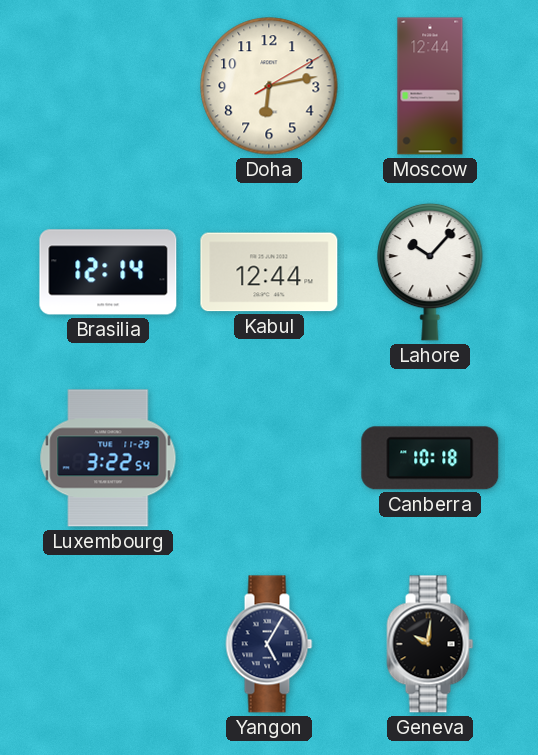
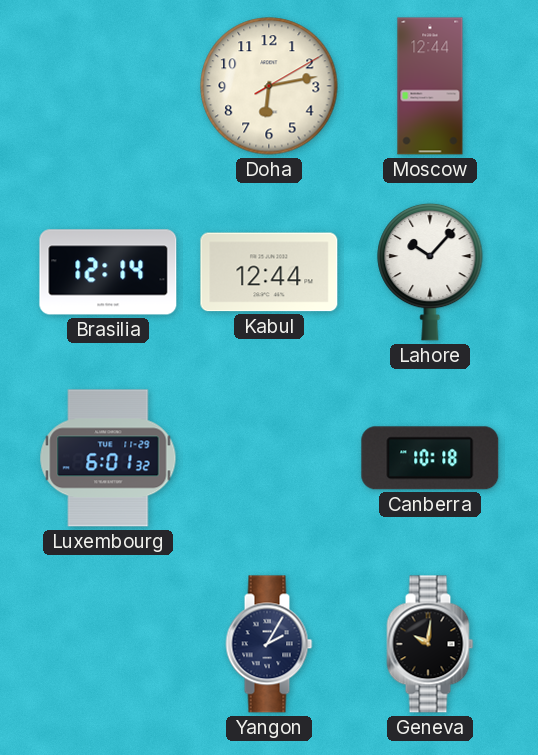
Luxembourg: 3:22 -> 6:01 (108, 458)
Yangon: 5:05 -> 2:05 (269, 644)
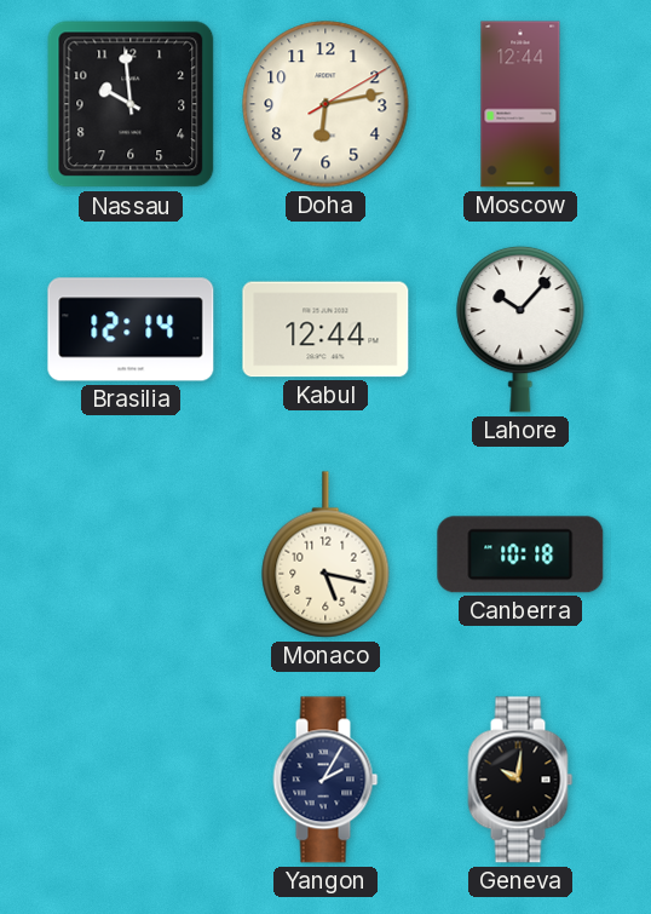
Nassau: none -> 9:59 (131, 104)
Luxembourg: 6:01 -> none (108, 458)
Monaco: none -> 5:17 (325, 554)
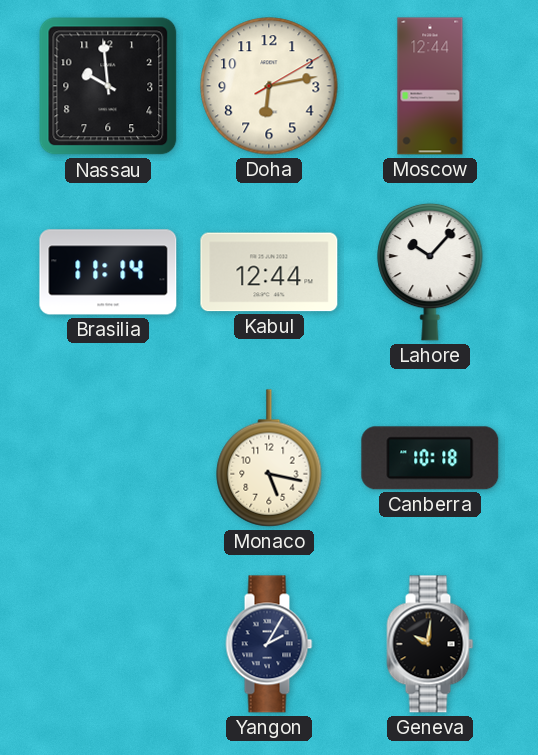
Brasilia: 12:14 -> 11:14 (108, 272)
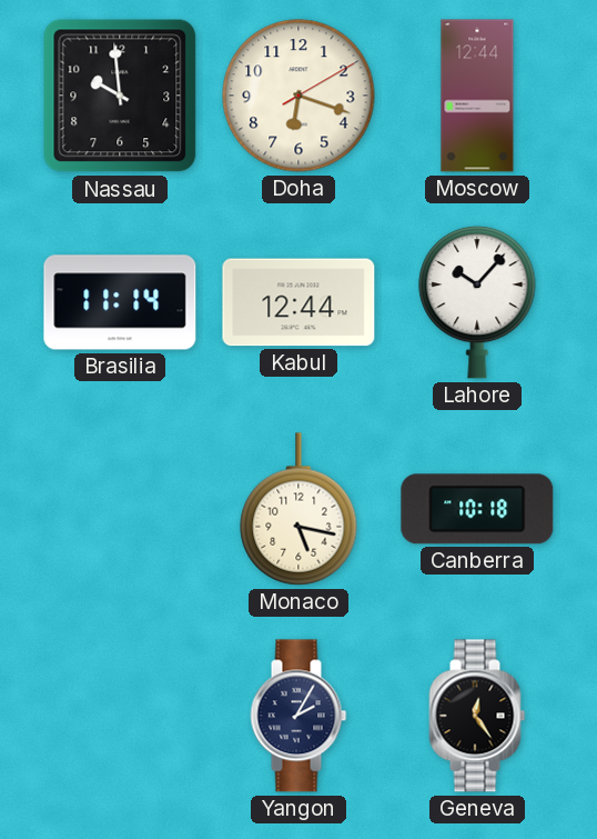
Doha: 6:13 -> 6:18 (298, 96)
Geneva: 10:01 -> 12:24 (477, 716)
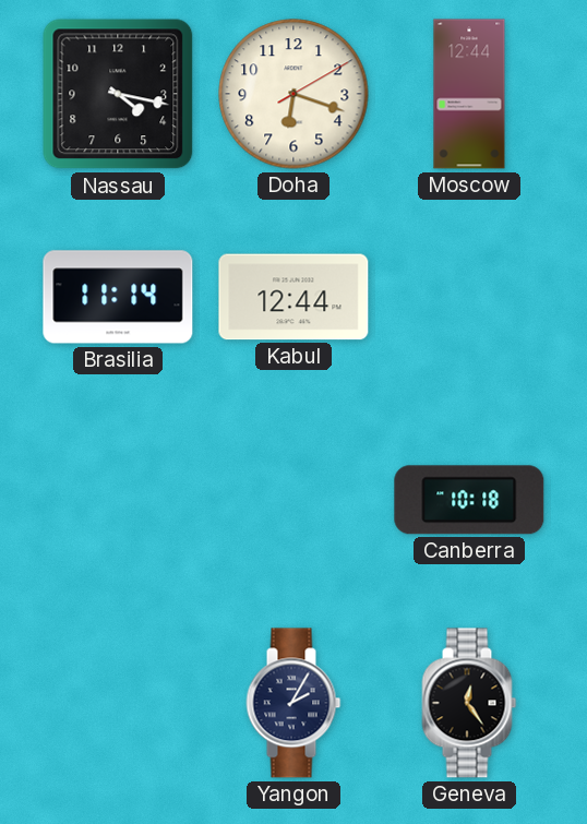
Nassau: 9:59 -> 4:17 (118, 94)
Lahore: 10:07 -> none (477, 302)
Monaco: 5:17 -> none (298, 509)
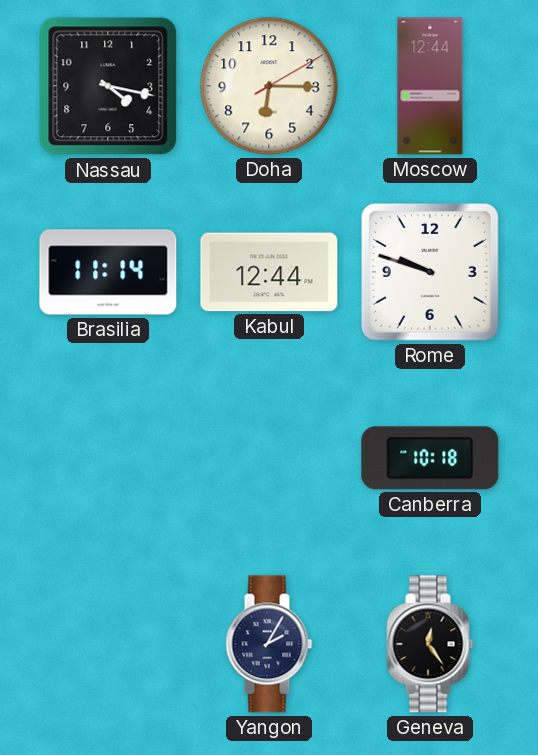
Doha: 6:18 -> 6:15 (269, 86)
Rome: none -> 9:48 (430, 272)
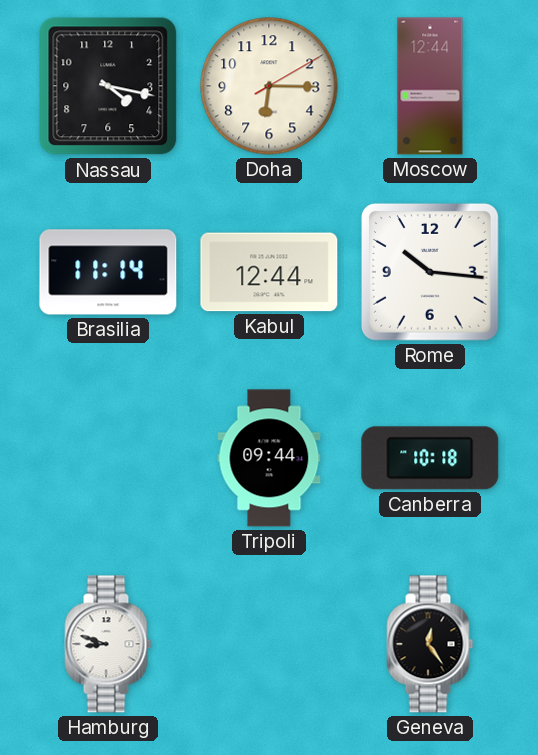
Rome: 9:48 -> 10:16 (430, 272)
Tripoli: none -> 09:44 (269, 458)
Hamburg: none -> 8:48 (108, 644)
Yangon: 2:05 -> none (269, 644)
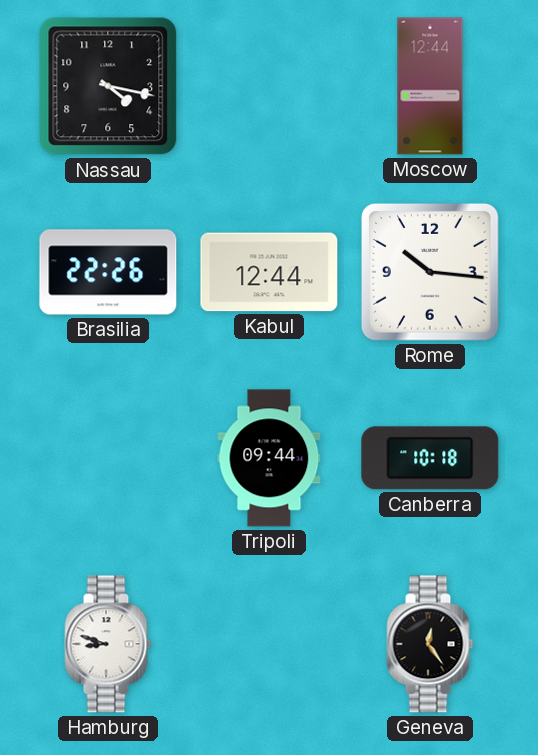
Doha: 6:15 -> none (269, 86)
Brasilia: 11:14 -> 22:26 (108, 272)
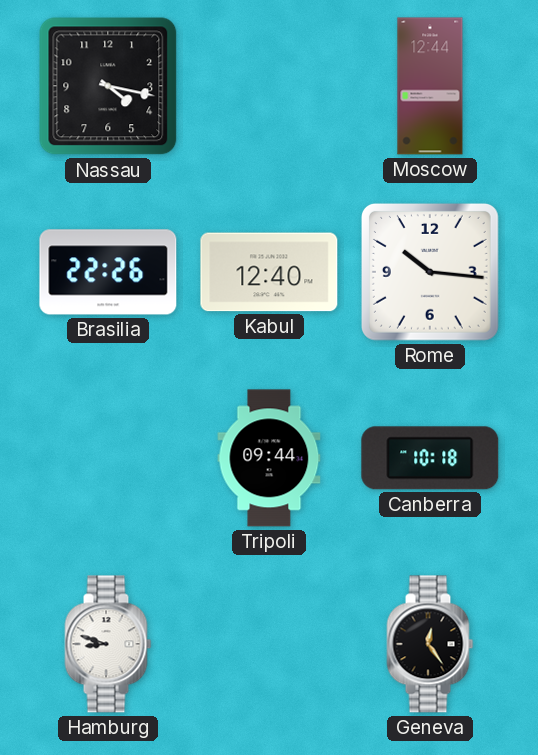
Kabul: 12:44 -> 12:40 (269, 272)
